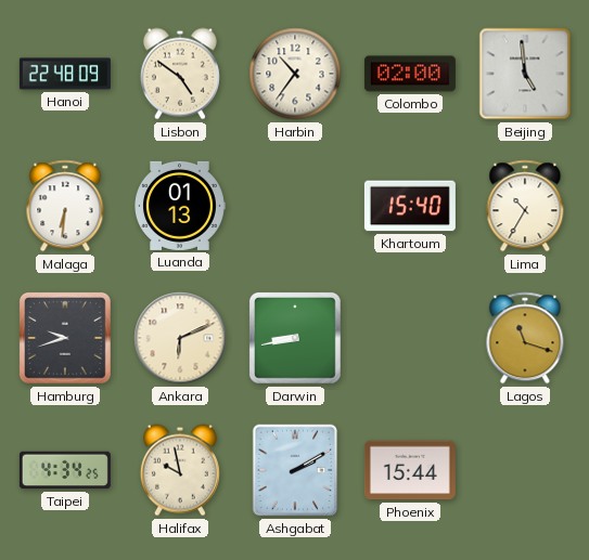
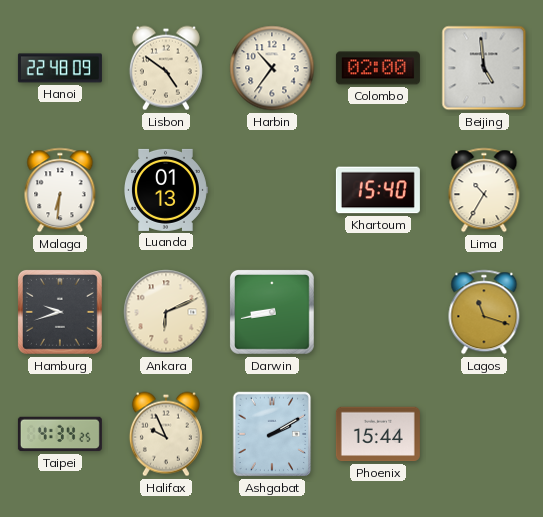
Halifax: 9:58 -> 9:56 (166, 434)
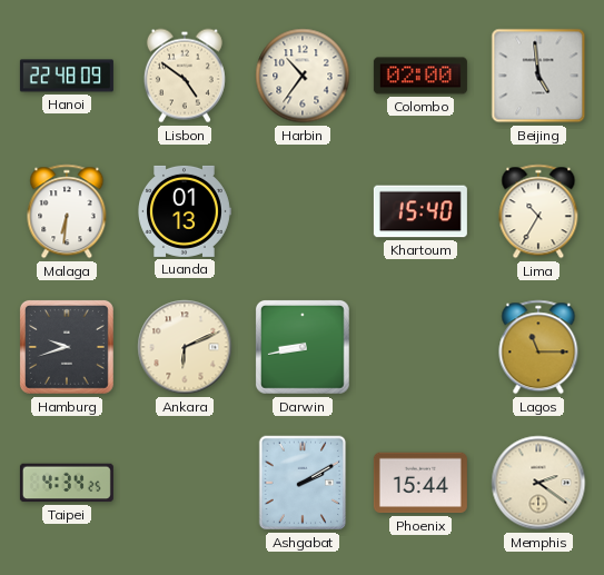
Lagos: 11:18 -> 11:15 (538, 347)
Halifax: 9:56 -> none (166, 434)
Memphis: none -> 2:21 (538, 483)
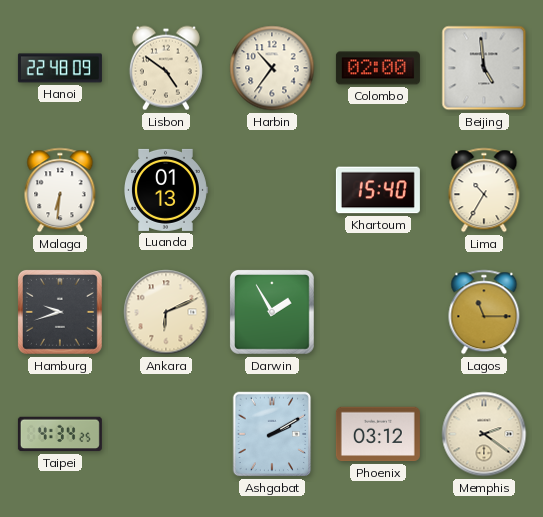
Darwin: 8:43 -> 1:55 (272, 312)
Phoenix: 15:44 -> 03:12 (378, 434)
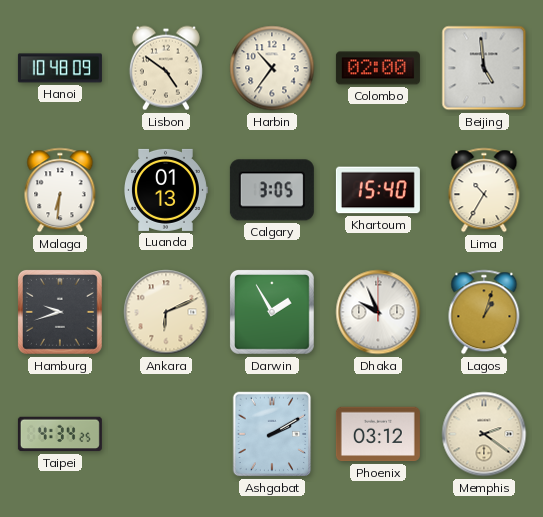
Hanoi: 22:48 -> 10:48 (60, 68)
Calgary: none -> 3:05 (272, 190)
Dhaka: none -> 9:56 (378, 312)
Lagos: 11:15 -> 1:03 (484, 312)
